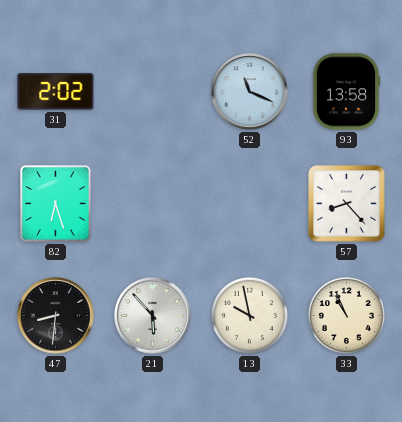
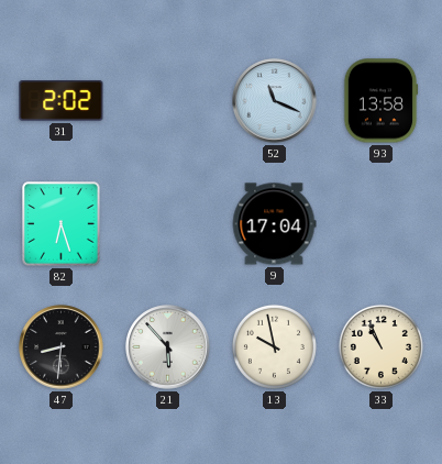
9: none -> 17:04 (274, 224)
57: 8:23 -> none (347, 204)
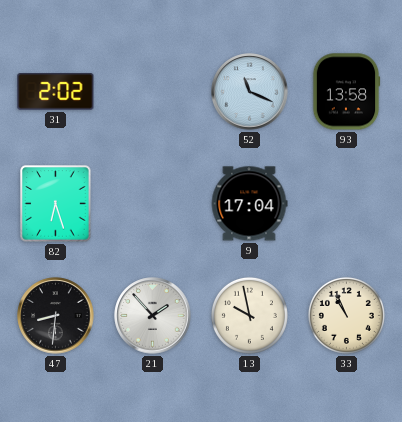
21: 5:53 -> 1:53 (153, 316)
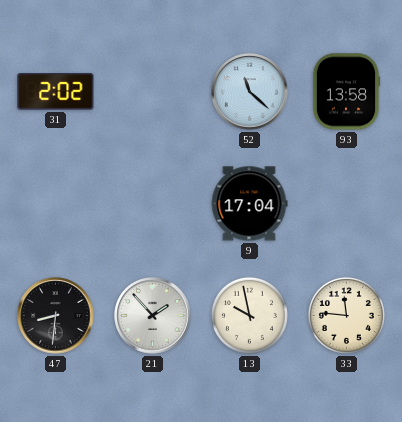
52: 11:19 -> 11:22 (250, 92)
82: 6:27 -> none (56, 204)
33: 10:56 -> 11:46 (346, 315)
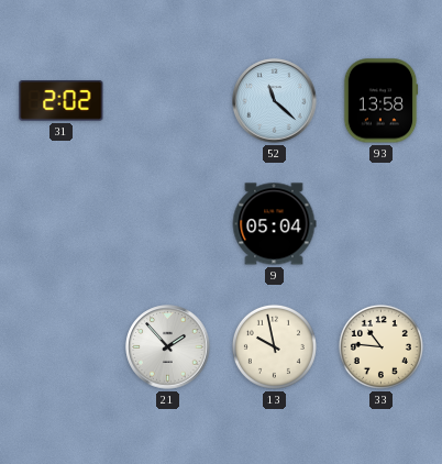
9: 17:04 -> 05:04 (274, 224)
47: 8:31 -> none (56, 316)
33: 11:46 -> 10:46 (380, 346)
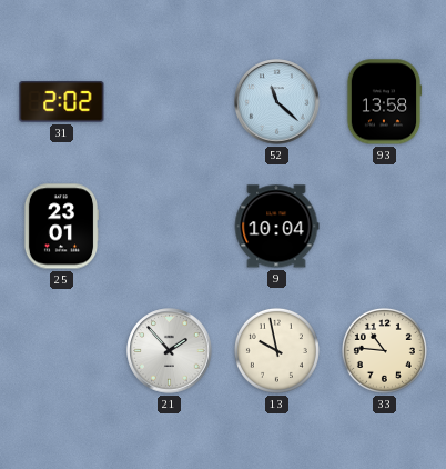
25: none -> 23:01 (61, 227)
9: 05:04 -> 10:04 (276, 227)
